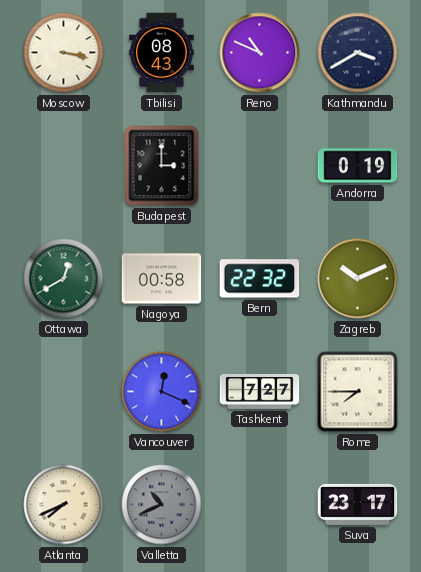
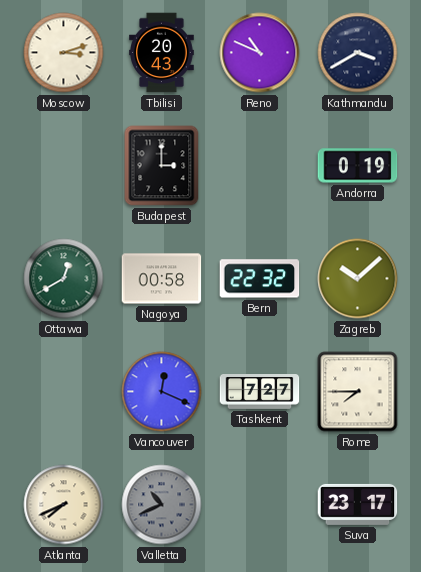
Moscow: 3:17 -> 3:12 (64, 53)
Tbilisi: 08:43 -> 20:43 (162, 53)
Zagreb: 10:11 -> 10:08 (358, 279)
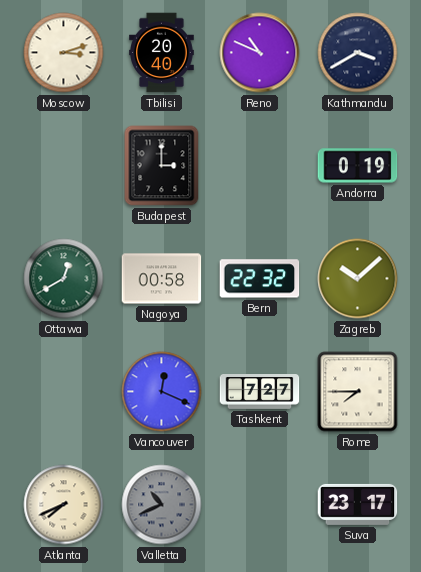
Tbilisi: 20:43 -> 20:40 (162, 53)
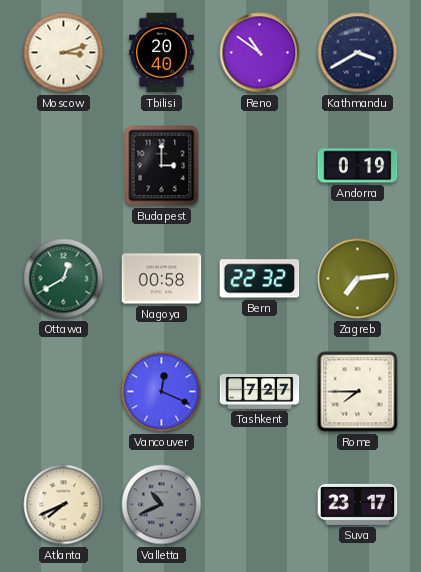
Reno: 10:49 -> 10:51 (260, 53)
Zagreb: 10:08 -> 7:14 (358, 279)
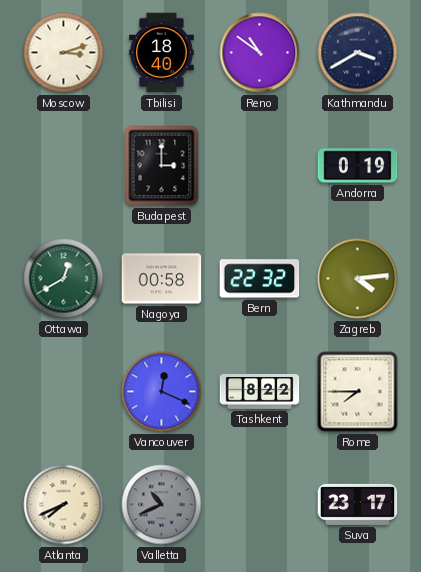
Tbilisi: 20:40 -> 18:40 (162, 53)
Zagreb: 7:14 -> 4:14 (358, 279)
Tashkent: 7:27 -> 8:22 (260, 392)
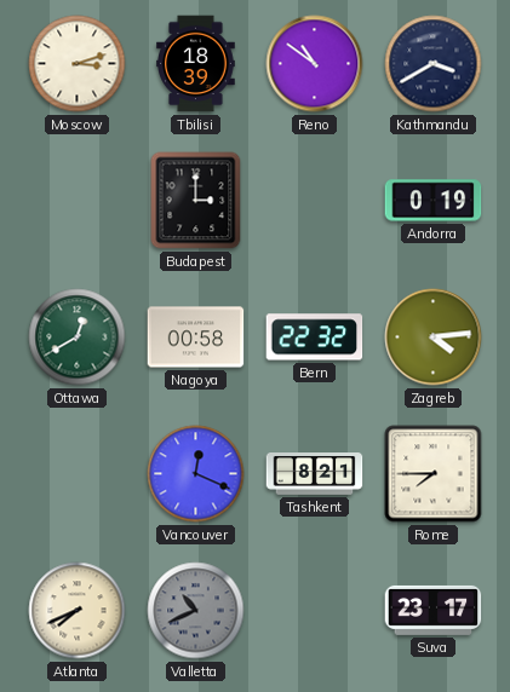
Tbilisi: 18:40 -> 18:39 (196, 64)
Tashkent: 8:22 -> 8:21 (315, 474)
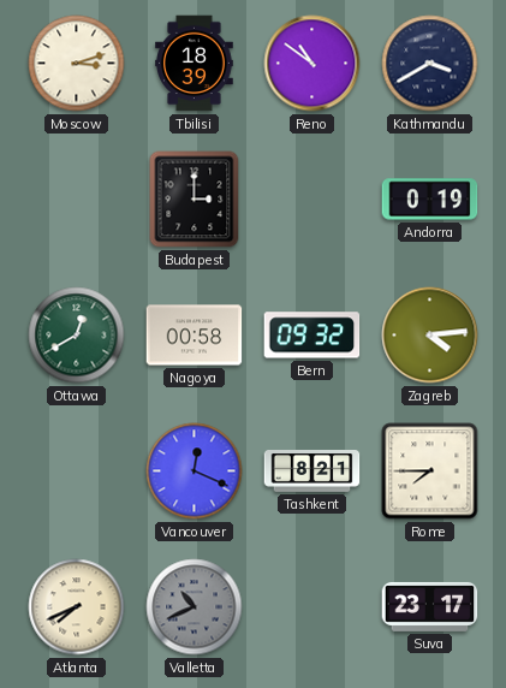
Bern: 22:32 -> 09:32 (312, 336)
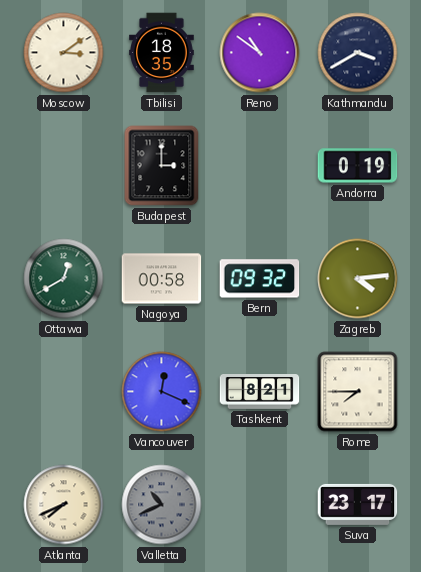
Moscow: 3:12 -> 3:09 (64, 53)
Tbilisi: 18:39 -> 18:35 (162, 53)
